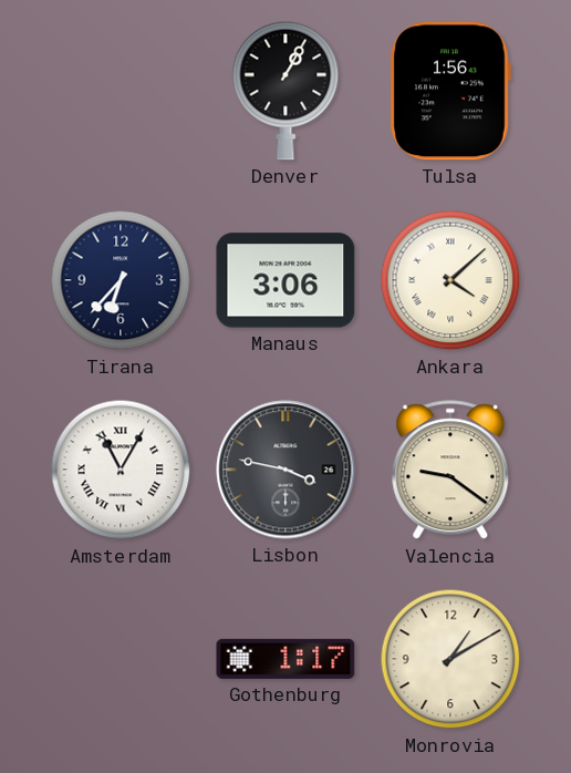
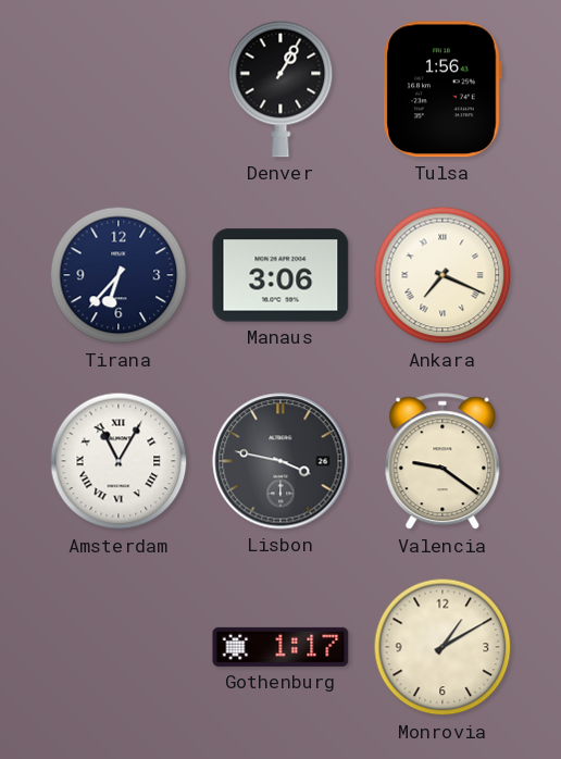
Ankara: 4:08 -> 7:19 (442, 275)
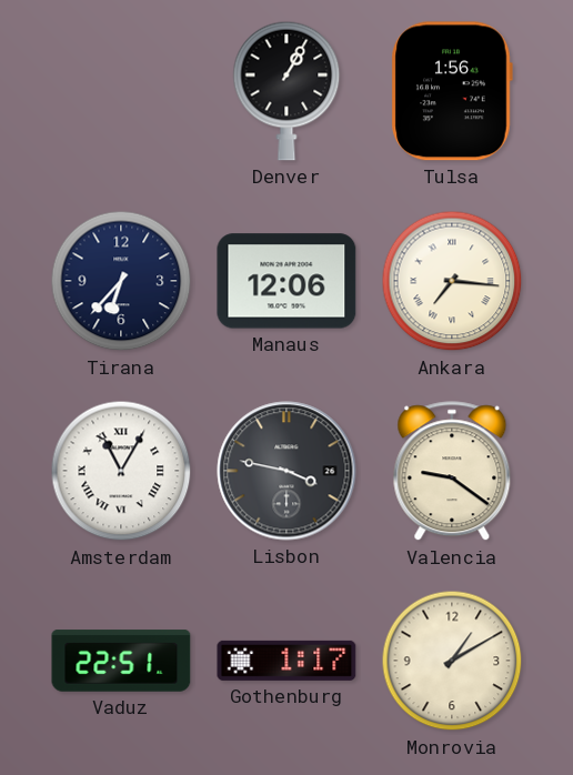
Manaus: 3:06 -> 12:06 (286, 281)
Ankara: 7:19 -> 7:16 (452, 281)
Vaduz: none -> 22:51 (121, 661)
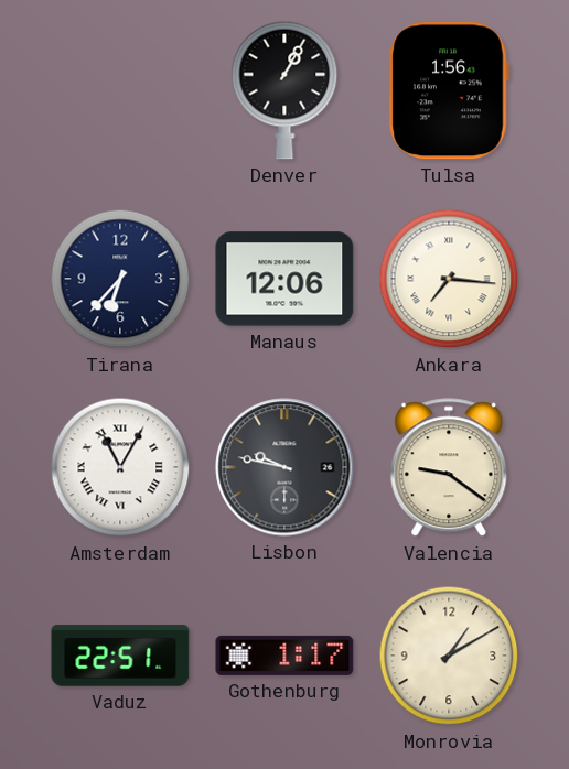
Lisbon: 3:47 -> 9:47 (284, 467)
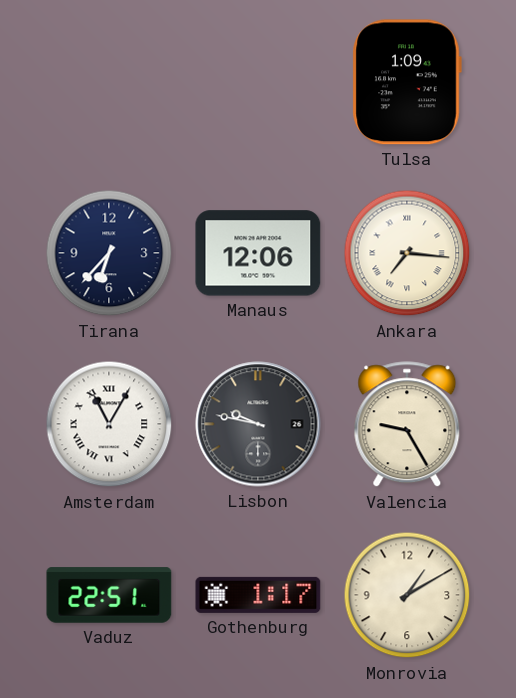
Denver: 1:05 -> none (284, 90)
Tulsa: 1:56 -> 1:09 (407, 82)
Valencia: 9:21 -> 9:25 (407, 425)
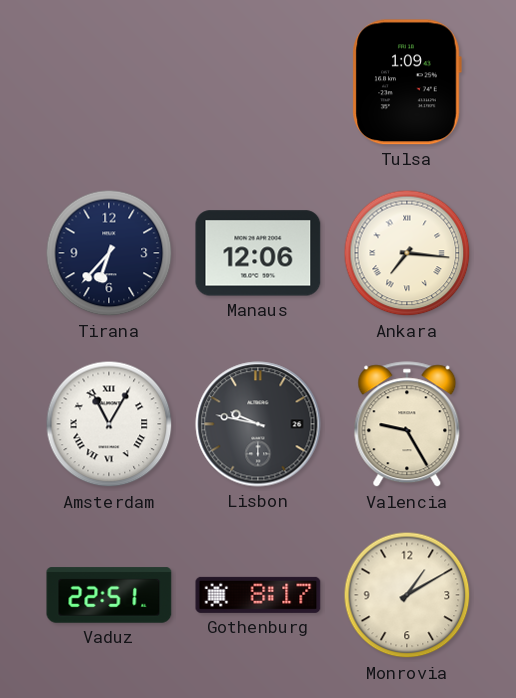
Gothenburg: 1:17 -> 8:17 (258, 595)
